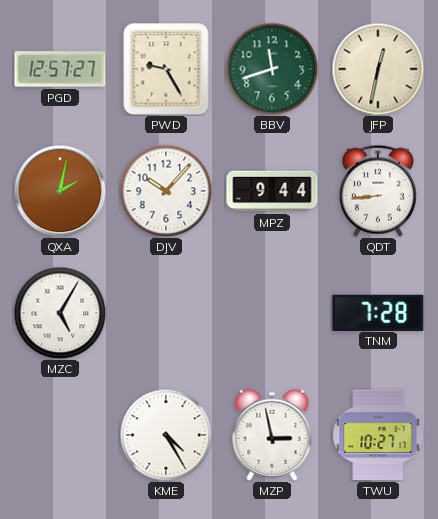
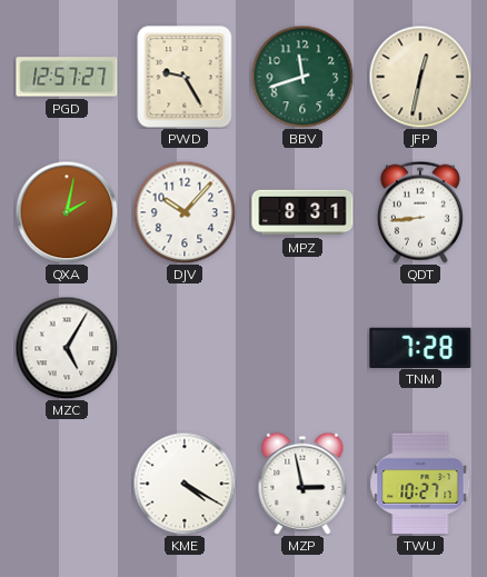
MPZ: 9:44 -> 8:31 (302, 212)
KME: 4:25 -> 4:20 (185, 484)
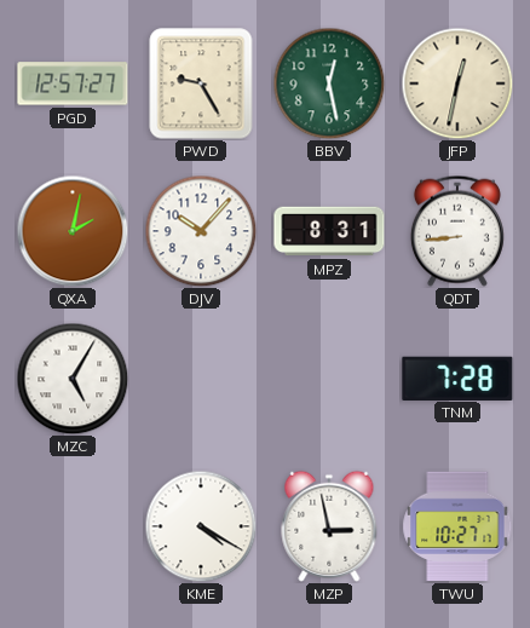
BBV: 11:42 -> 12:28 (329, 83)
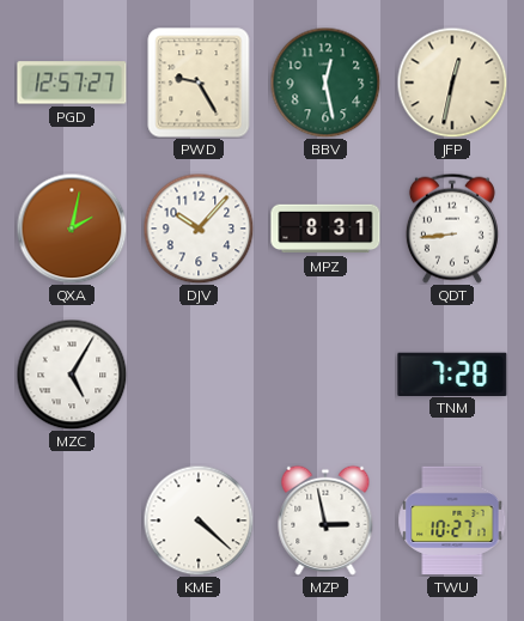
KME: 4:20 -> 4:22 (199, 520)
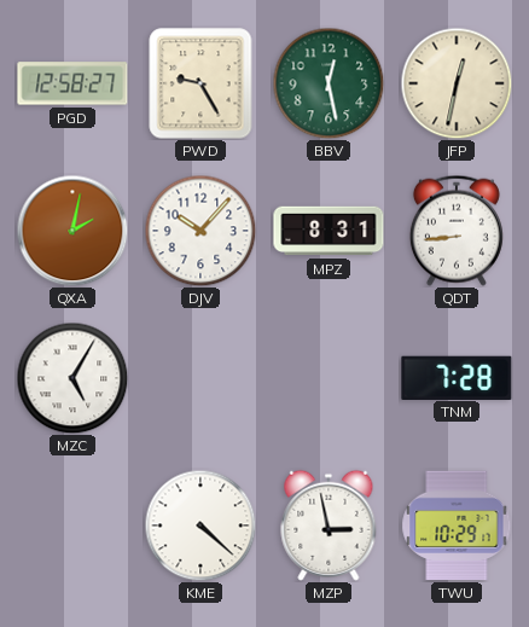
PGD: 12:57 -> 12:58 (72, 83)
TWU: 10:27 -> 10:29 (457, 526)
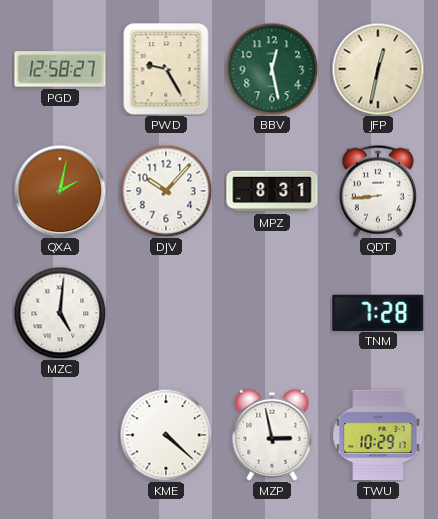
MZC: 5:05 -> 5:01 (60, 313)
